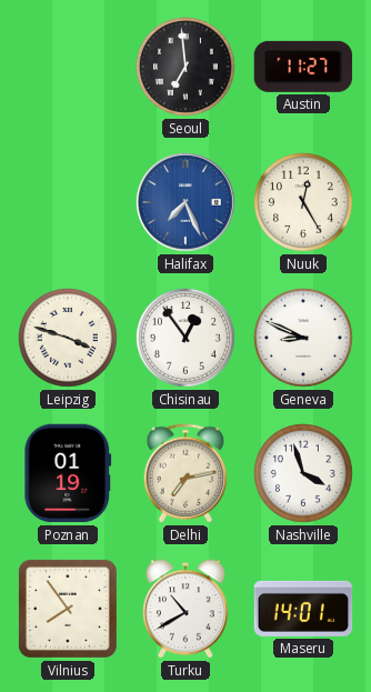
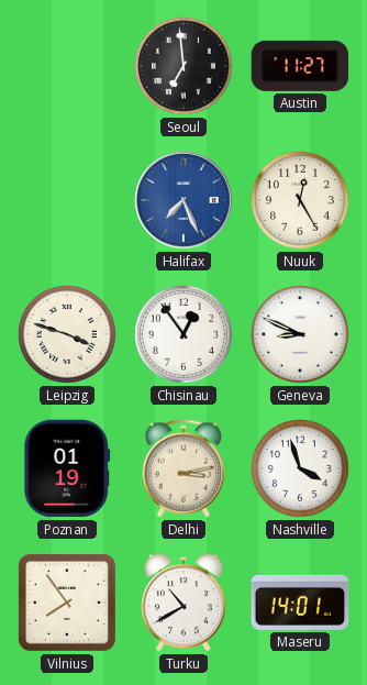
Delhi: 7:13 -> 3:13 (183, 468)
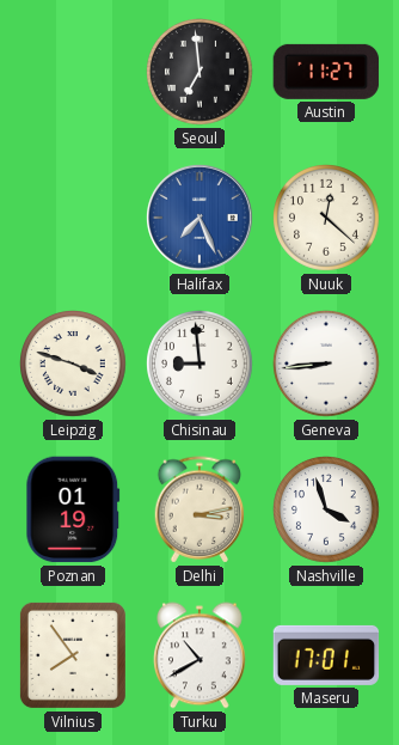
Nuuk: 12:25 -> 12:22 (327, 219)
Chisinau: 12:54 -> 8:59 (201, 365)
Geneva: 8:49 -> 8:44 (327, 365)
Maseru: 14:01 -> 17:01 (326, 655)
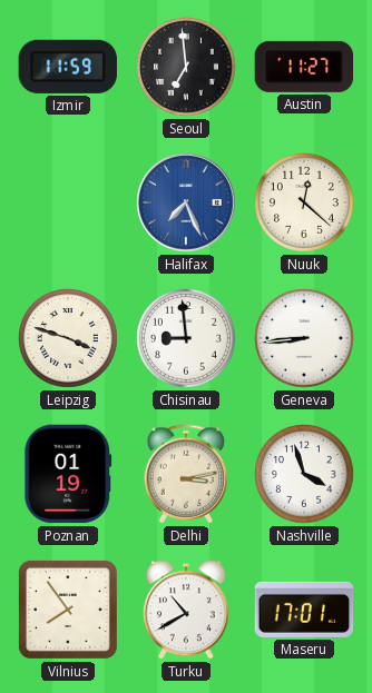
Izmir: none -> 11:59 (67, 67)
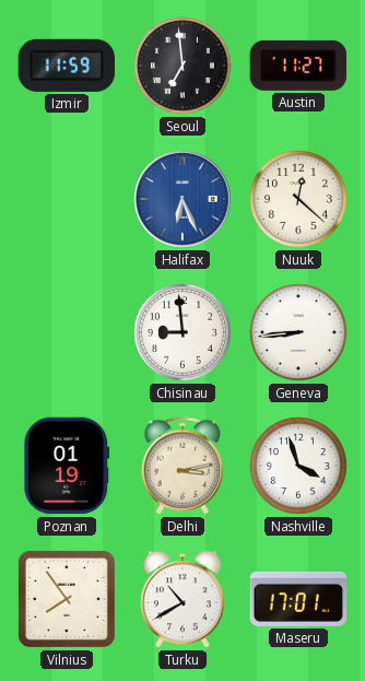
Halifax: 7:26 -> 6:26 (184, 200)
Leipzig: 3:48 -> none (69, 339)
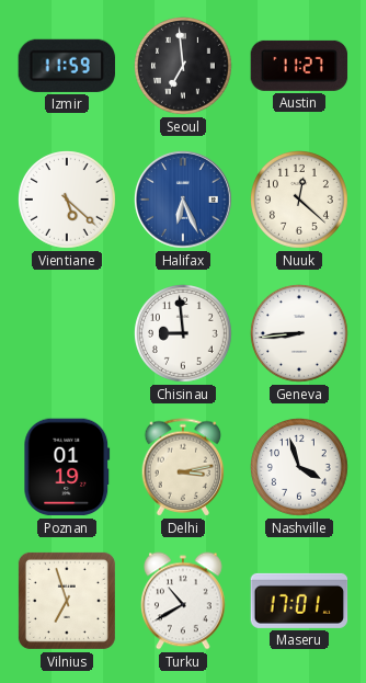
Vientiane: none -> 5:22 (68, 201)
Vilnius: 7:54 -> 6:57 (67, 601)
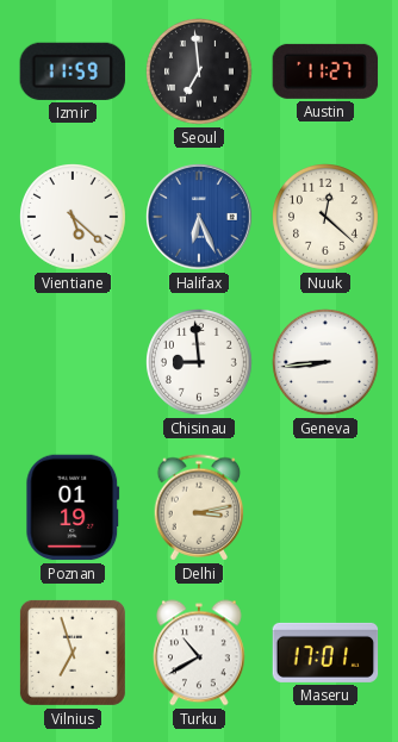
Nashville: 3:57 -> none (300, 468)
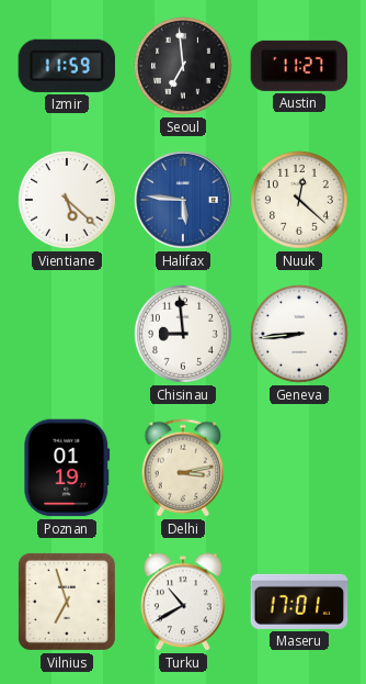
Halifax: 6:26 -> 5:46 (184, 201)
